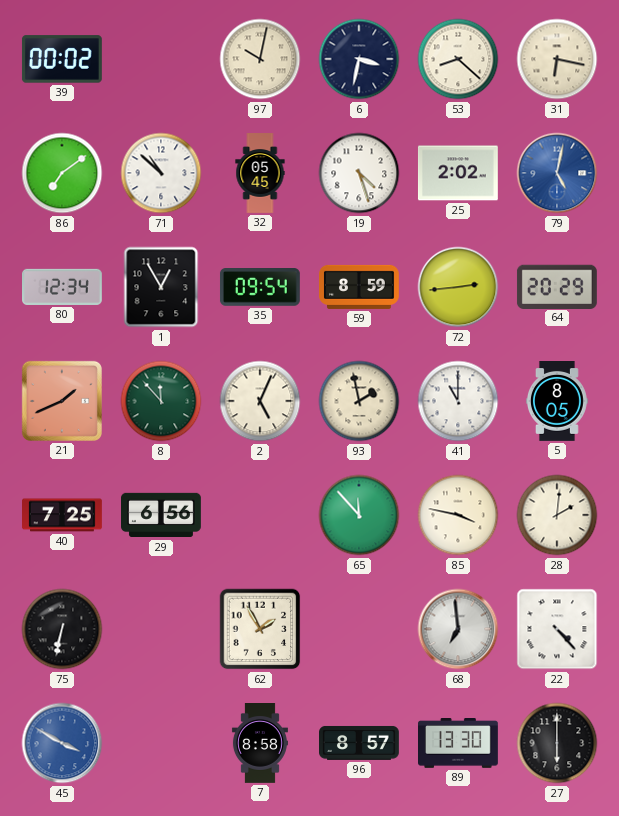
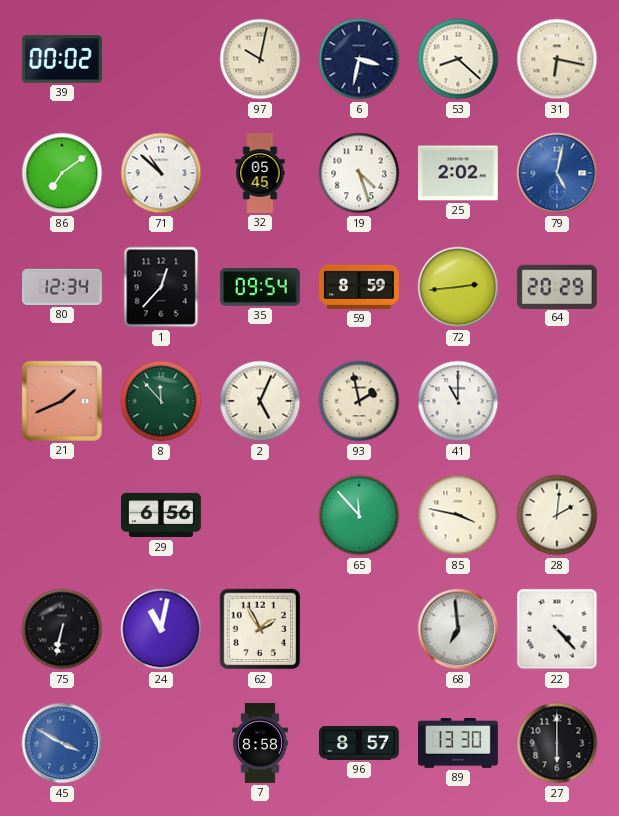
1: 12:55 -> 12:37 (161, 287)
5: 8:05 -> none (557, 402)
40: 7:25 -> none (63, 515)
24: none -> 11:02 (161, 629)
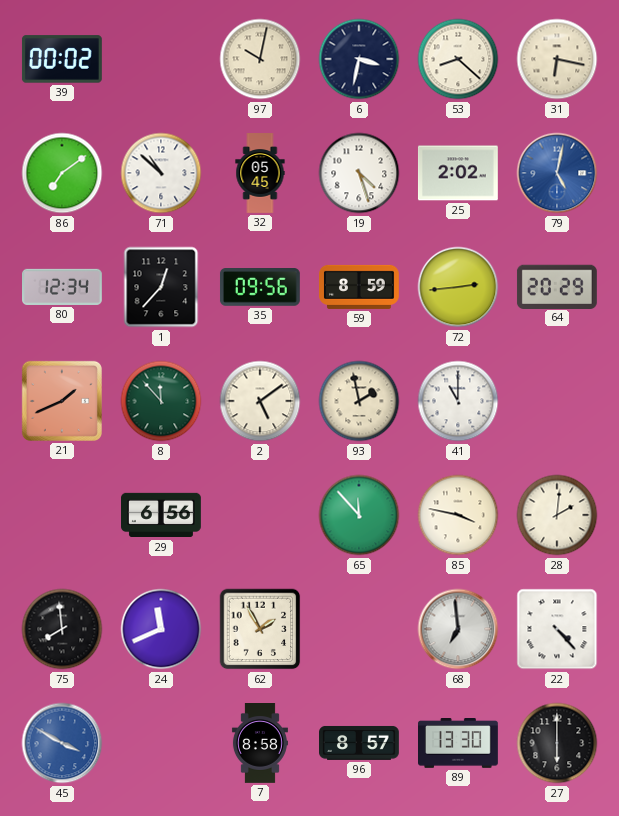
35: 09:54 -> 09:56 (260, 288)
2: 5:04 -> 5:09 (260, 401)
75: 6:32 -> 7:59 (62, 629)
24: 11:02 -> 11:41 (161, 629)
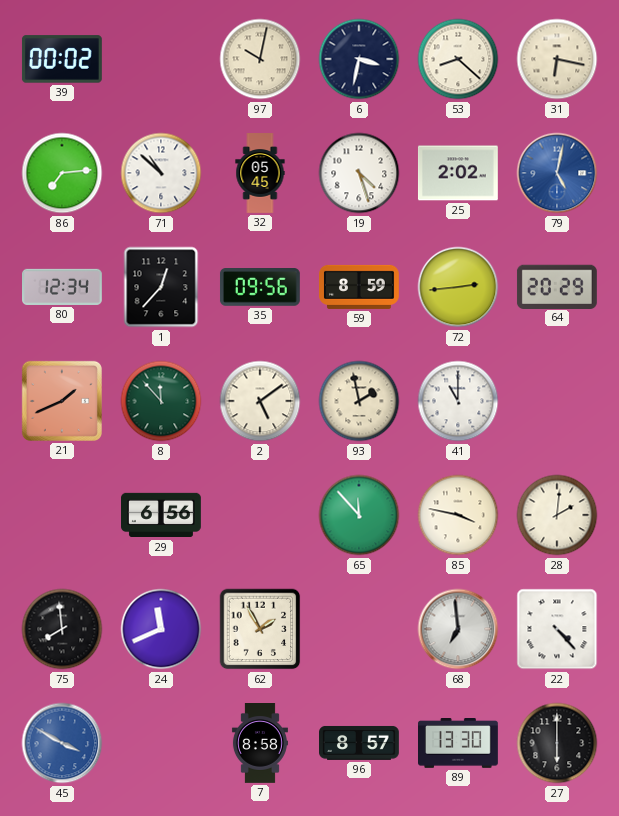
86: 7:09 -> 7:14 (62, 173)
